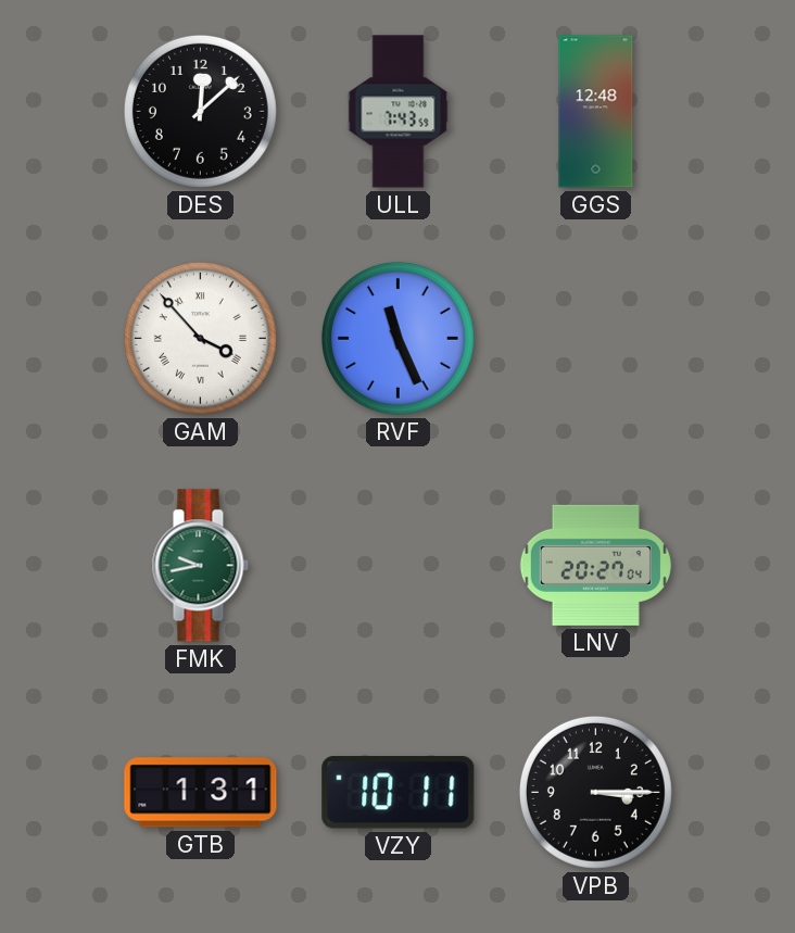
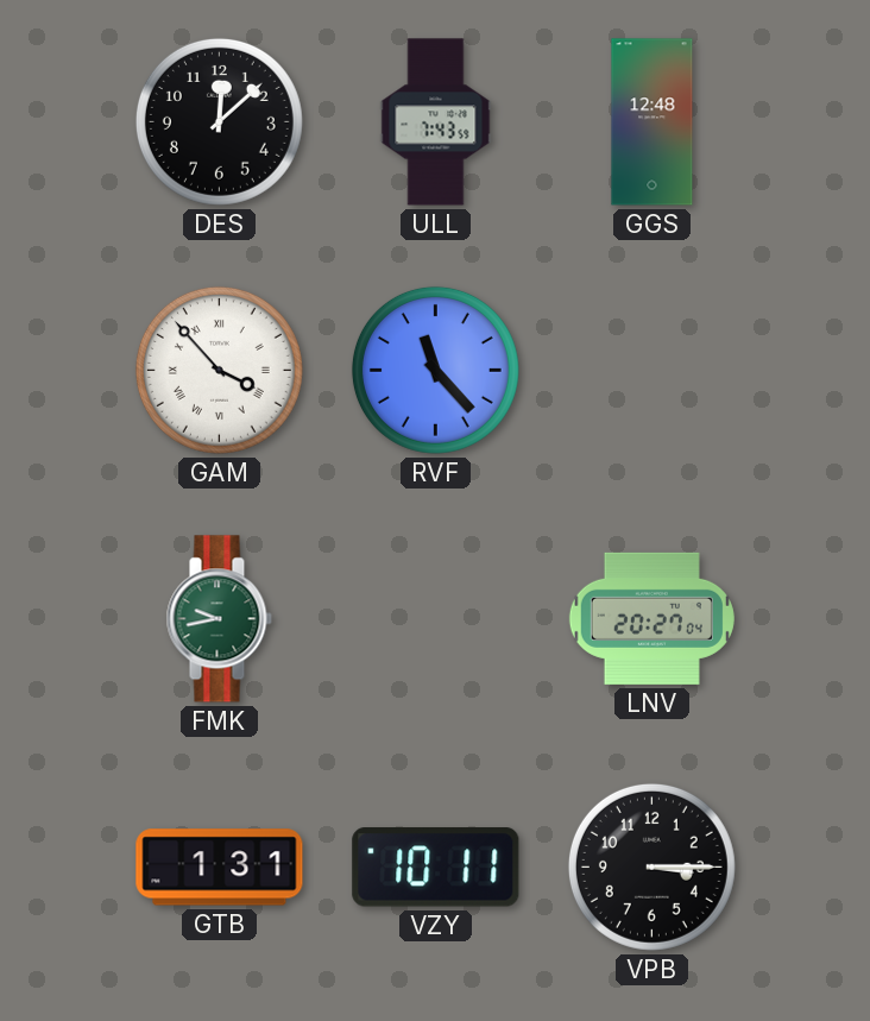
RVF: 11:26 -> 11:23 (435, 370)
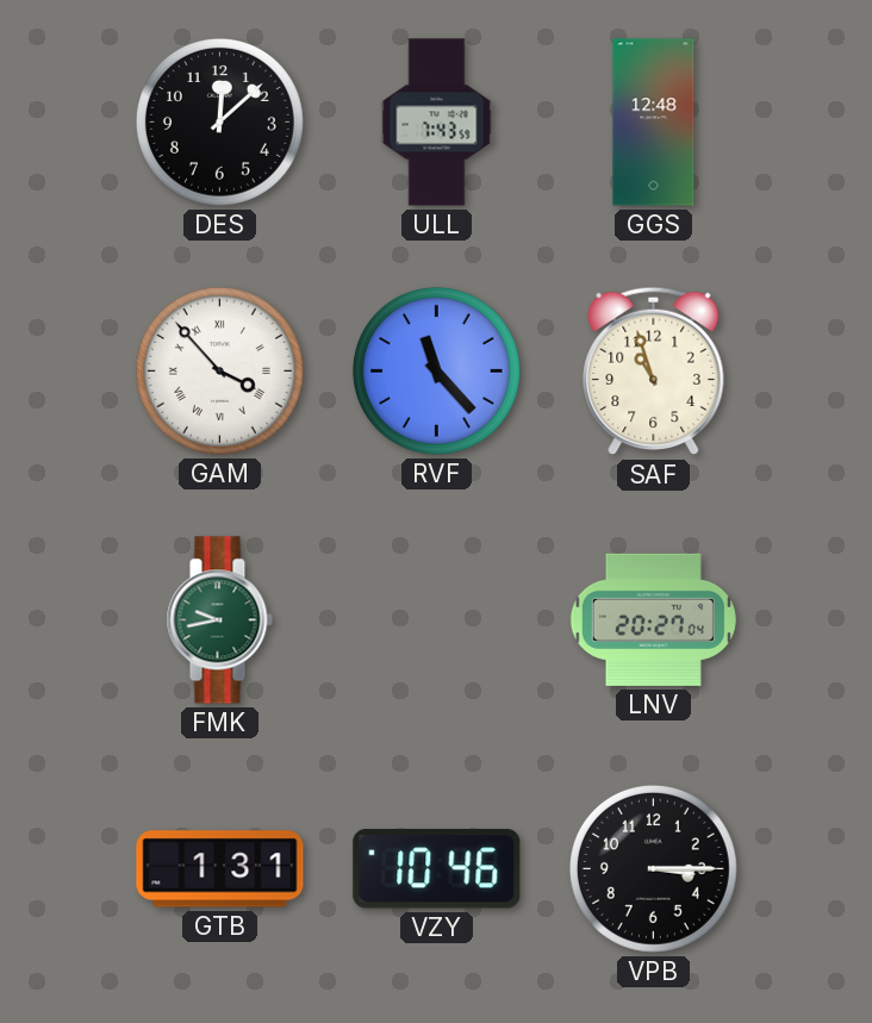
SAF: none -> 10:57 (654, 372)
VZY: 10:11 -> 10:46 (437, 869)
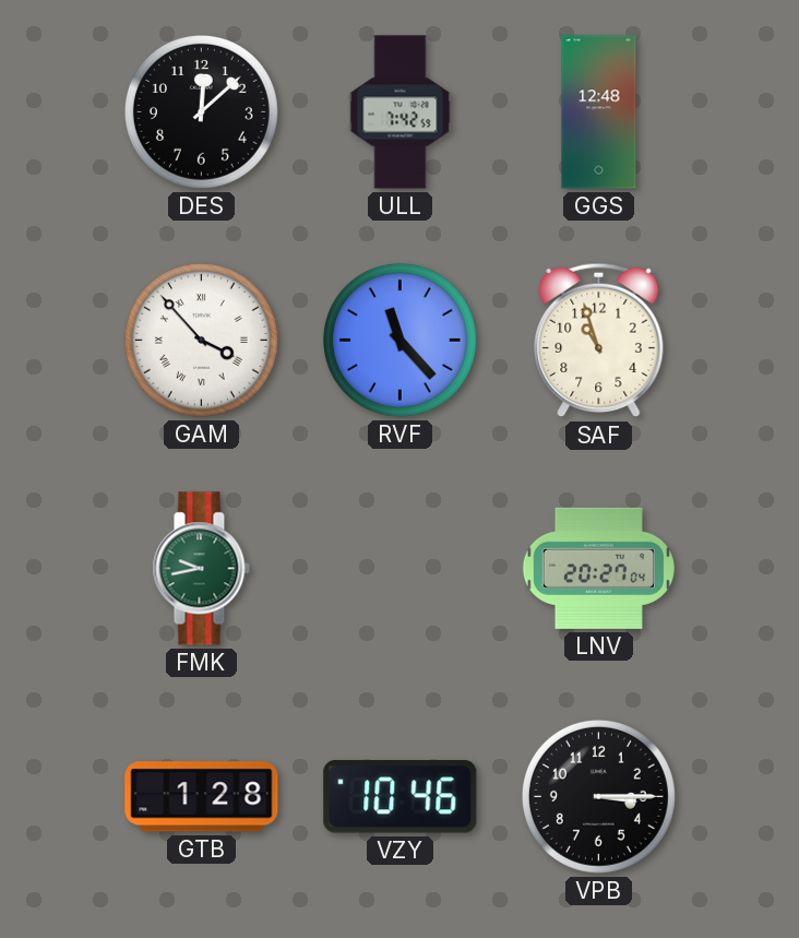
ULL: 7:43 -> 7:42 (401, 112)
GTB: 1:31 -> 1:28 (202, 797)
